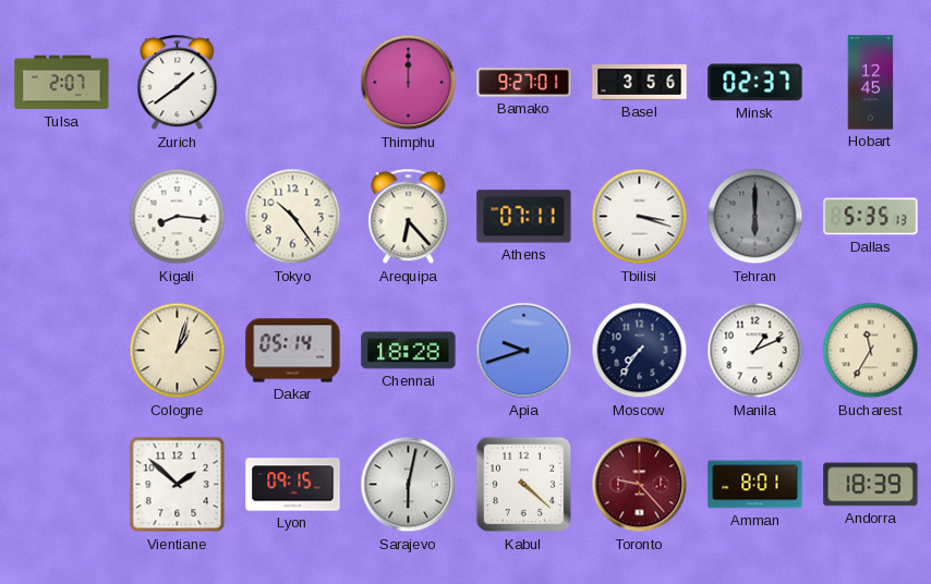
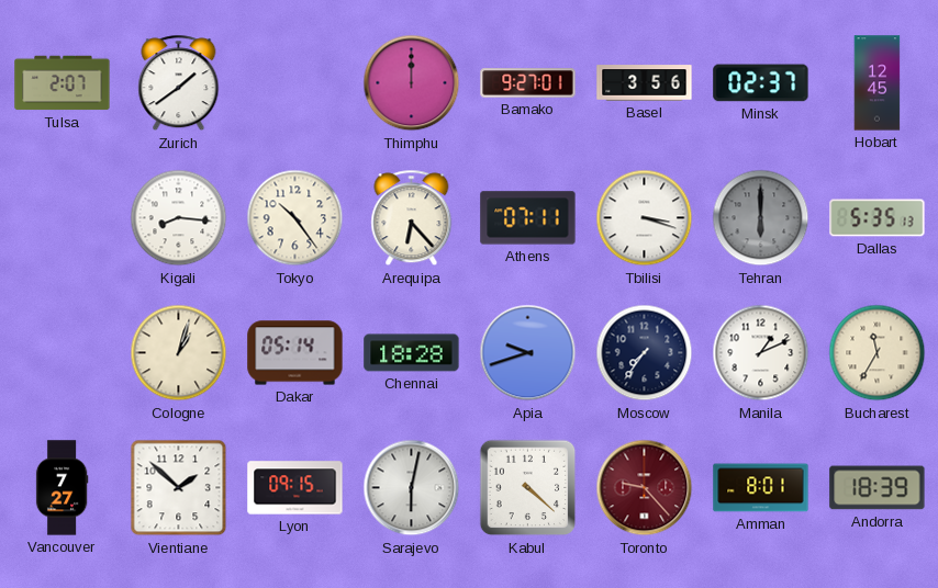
Vancouver: none -> 7:27 (62, 488)
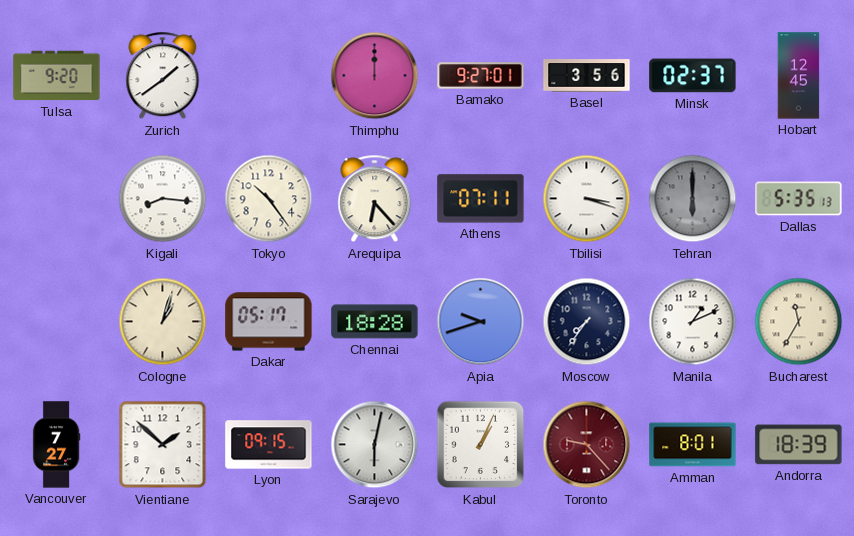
Tulsa: 2:07 -> 9:20 (57, 76)
Dakar: 05:14 -> 05:17 (269, 322)
Kabul: 4:22 -> 1:04 (481, 445)
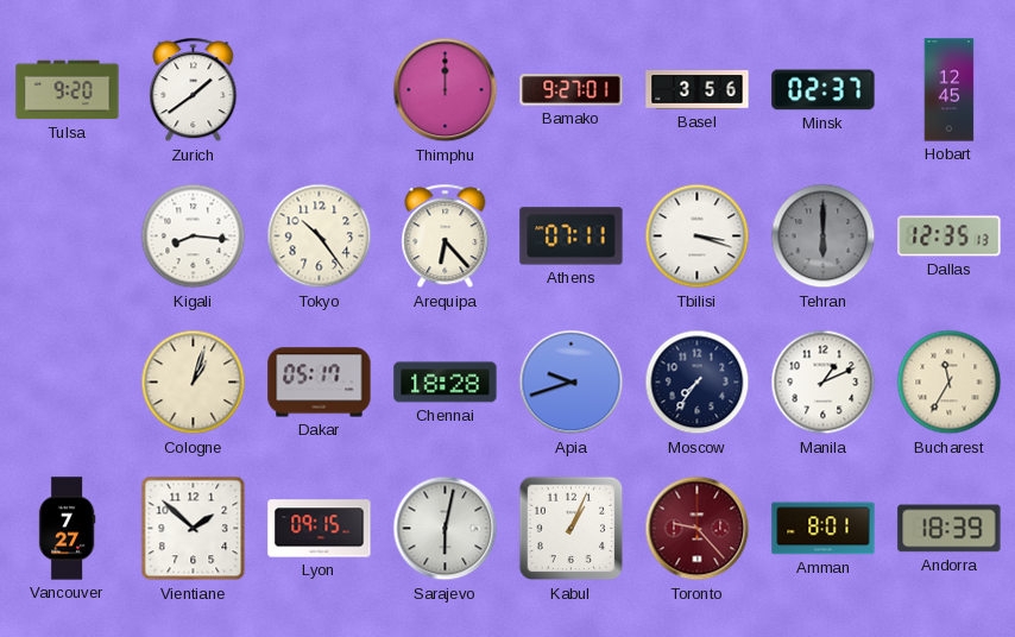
Dallas: 5:35 -> 12:35 (950, 236)
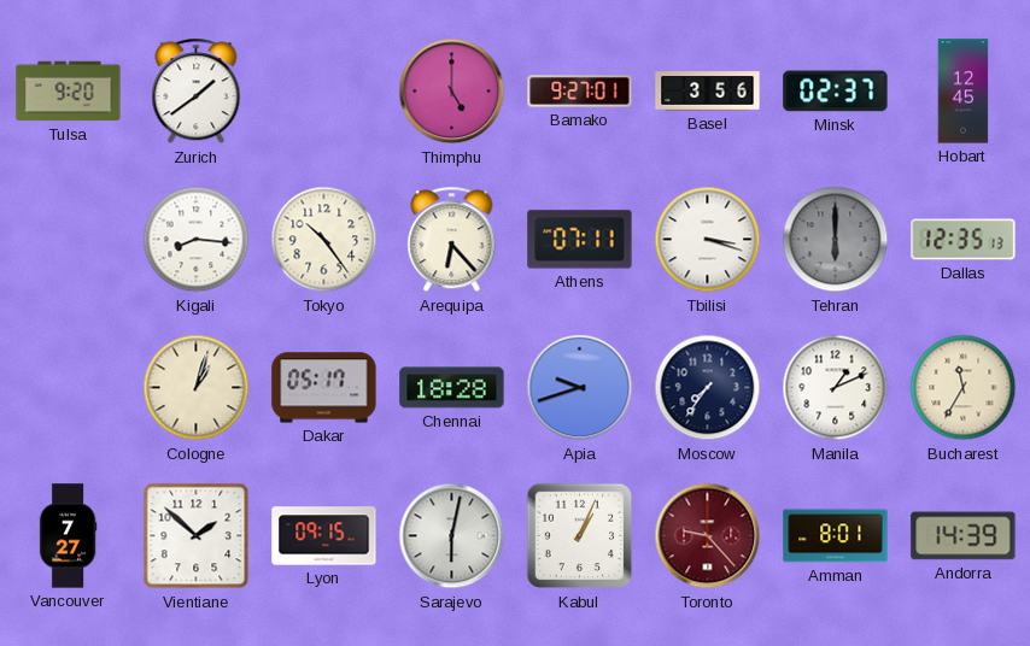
Thimphu: 12:00 -> 5:00 (452, 92)
Andorra: 18:39 -> 14:39 (964, 536)
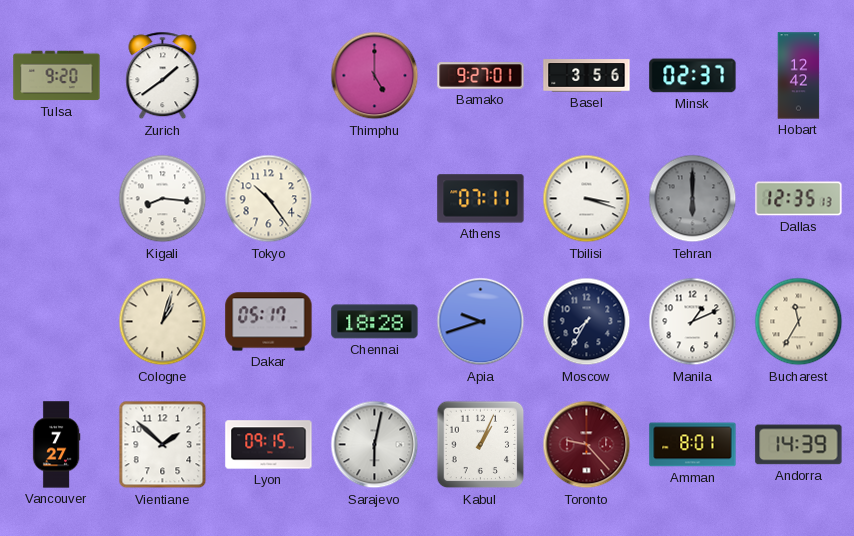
Hobart: 12:45 -> 12:42 (799, 76)
Arequipa: 6:23 -> none (452, 240)
Moscow: 7:36 -> 7:35 (587, 322)
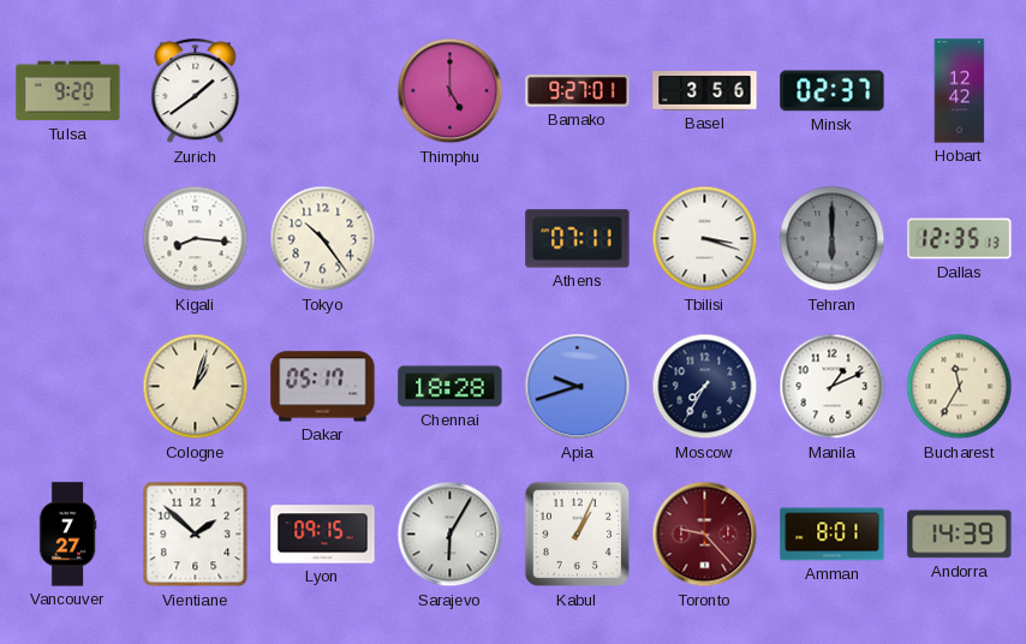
Sarajevo: 6:02 -> 6:05 (451, 535)
